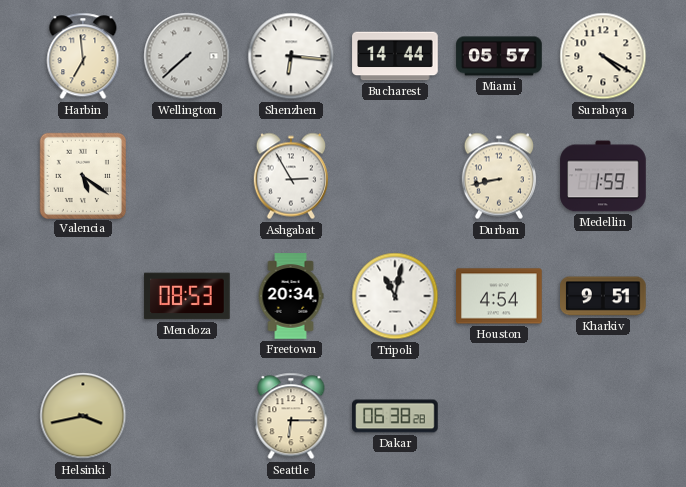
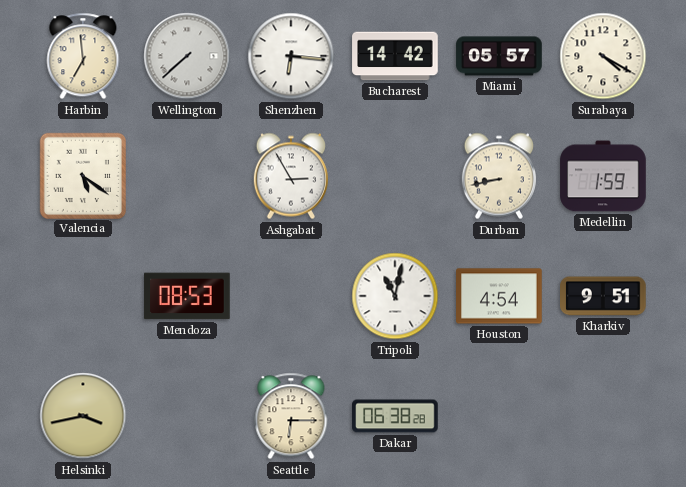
Bucharest: 14:44 -> 14:42 (395, 56)
Freetown: 20:34 -> none (291, 296)
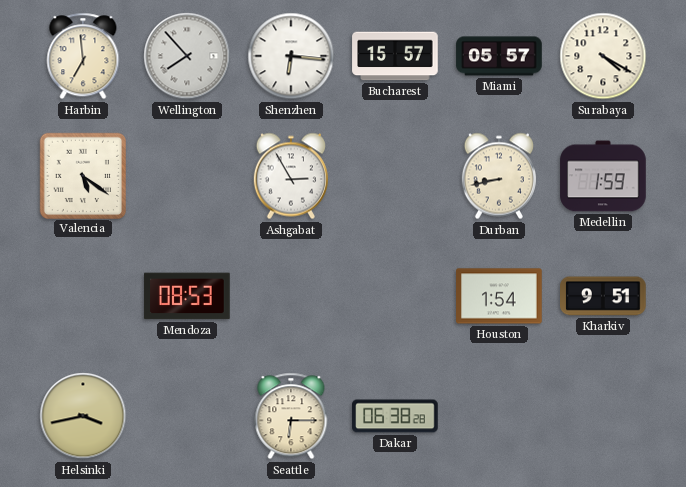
Wellington: 7:38 -> 7:53 (187, 56)
Bucharest: 14:42 -> 15:57 (395, 56)
Tripoli: 11:02 -> none (395, 296)
Houston: 4:54 -> 1:54 (499, 296)
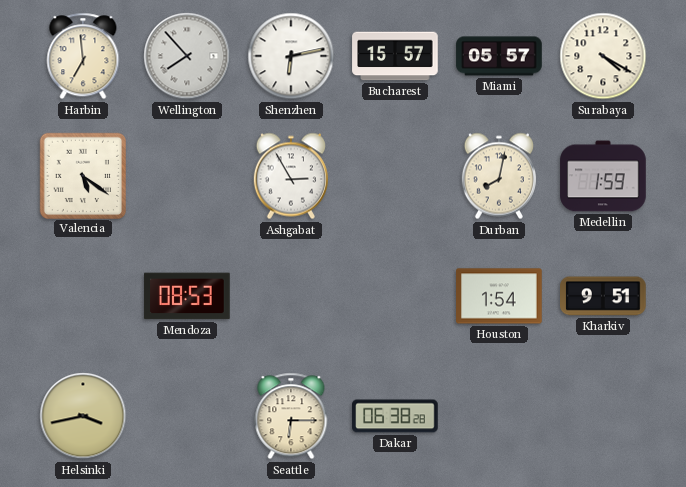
Shenzhen: 6:16 -> 6:13 (291, 56)
Durban: 8:43 -> 8:02 (499, 176)
